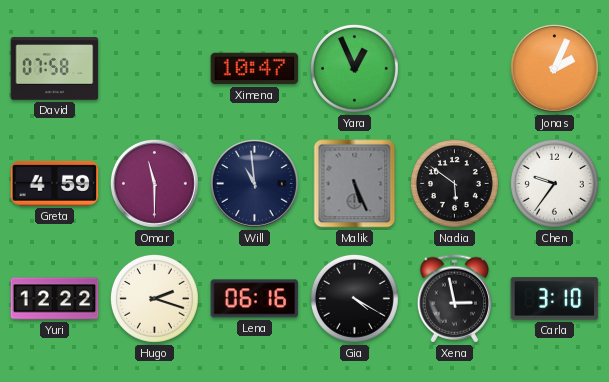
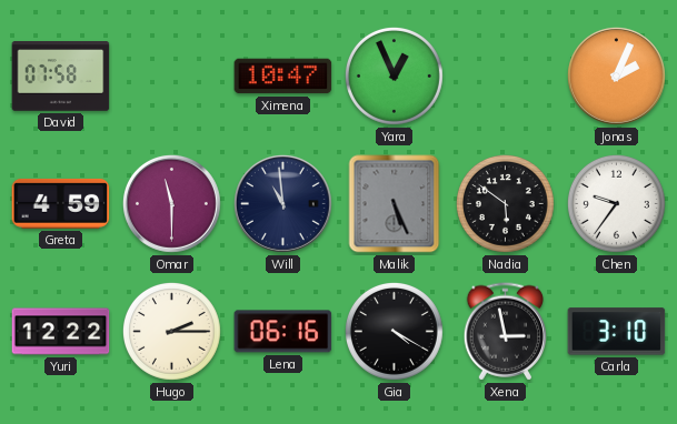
Hugo: 2:18 -> 2:15 (171, 331)
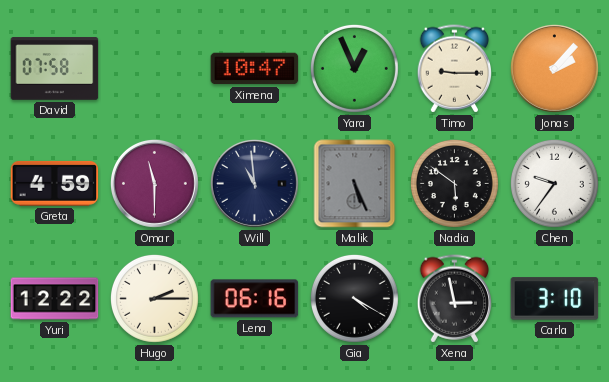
Timo: none -> 9:15 (455, 69)
Jonas: 2:04 -> 2:07 (554, 68)
